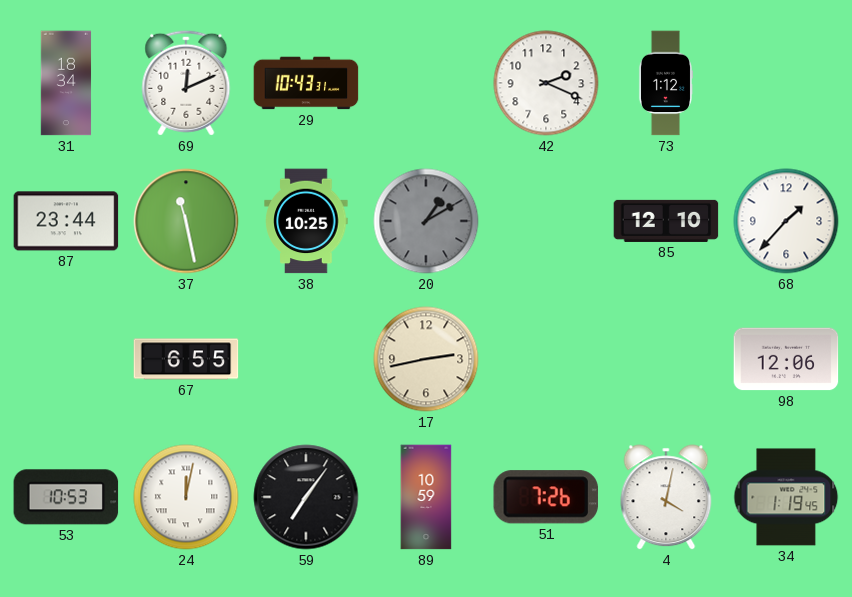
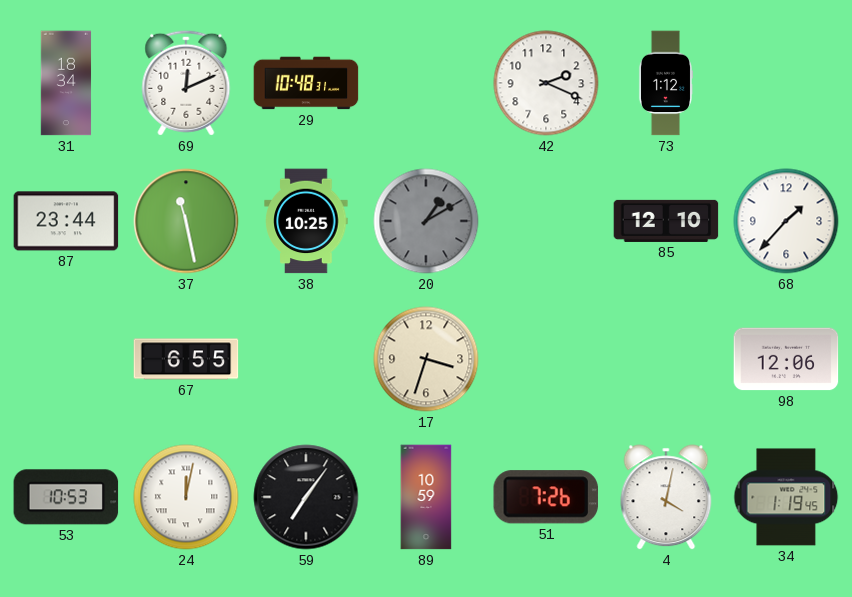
29: 10:43 -> 10:48 (306, 83)
17: 2:43 -> 3:33 (426, 359)
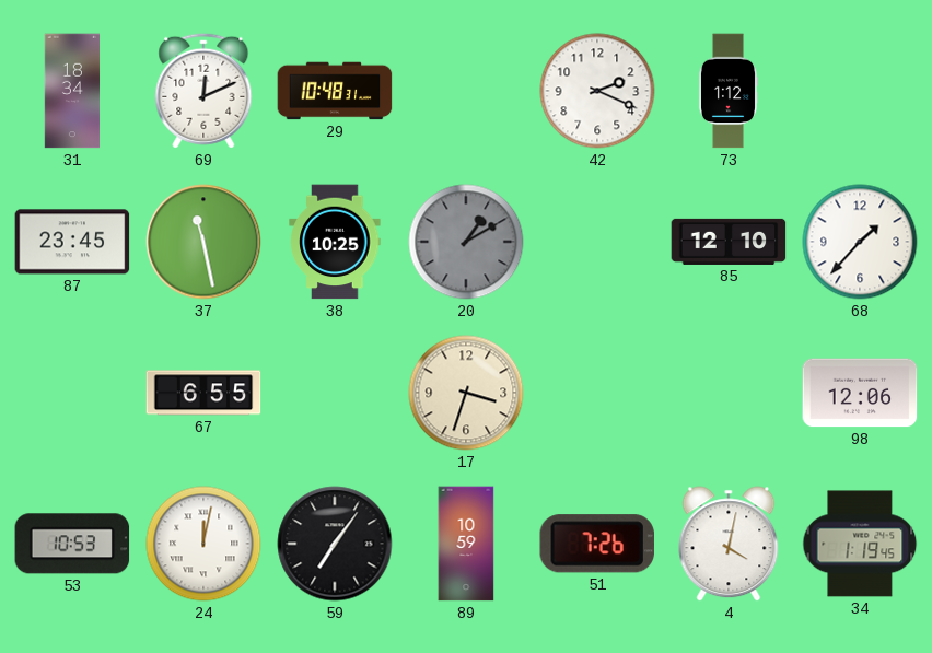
87: 23:44 -> 23:45 (72, 242)
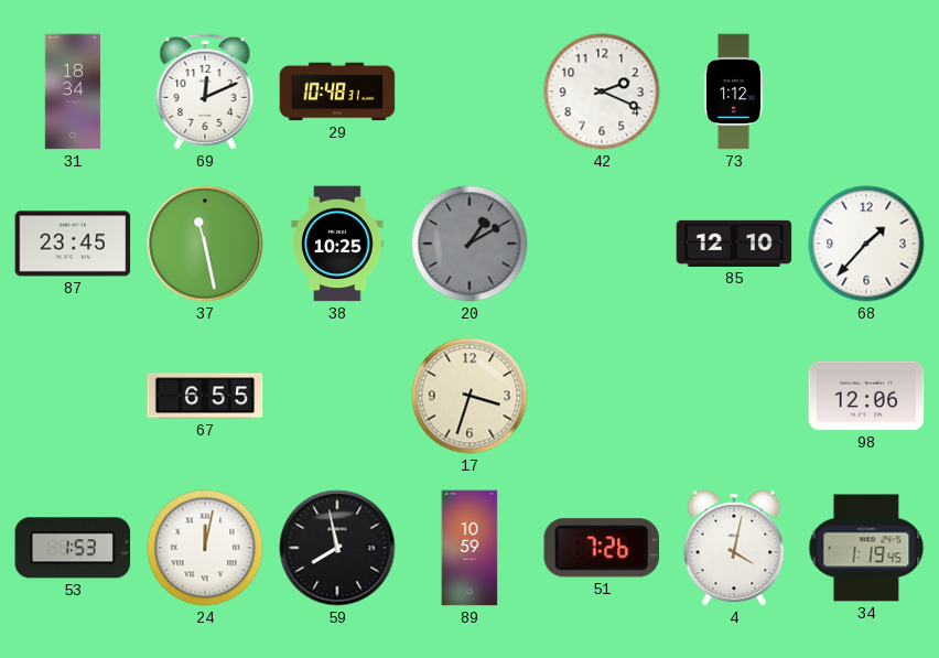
53: 10:53 -> 1:53 (73, 548)
59: 7:06 -> 7:58 (337, 548)
